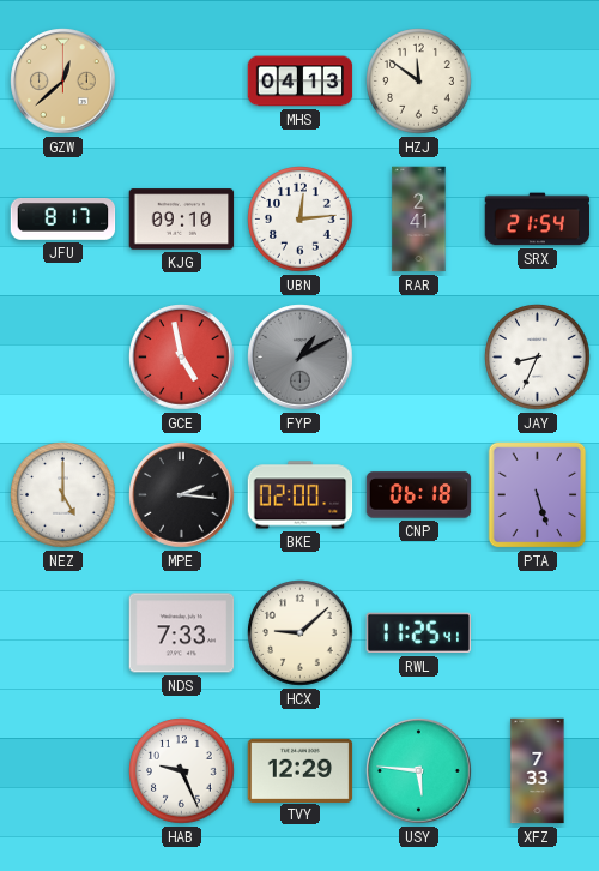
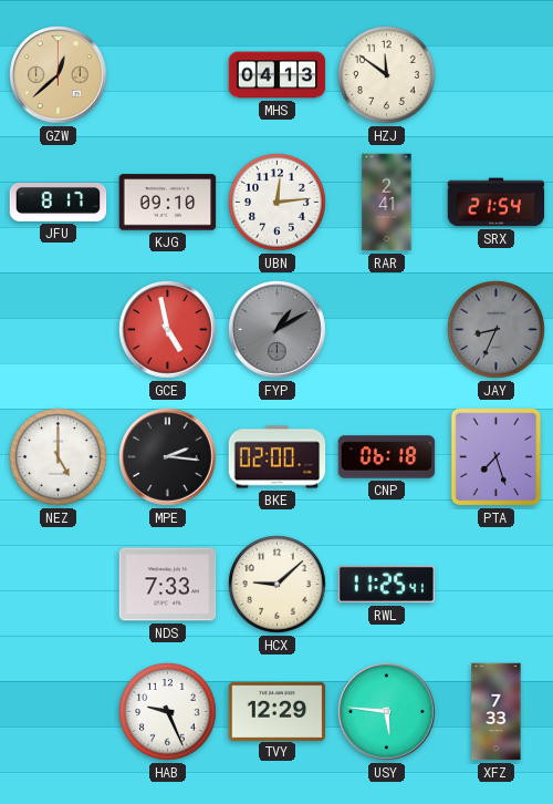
JAY dial: white -> grey (497, 330)
PTA: 5:27 -> 7:27 (497, 457)
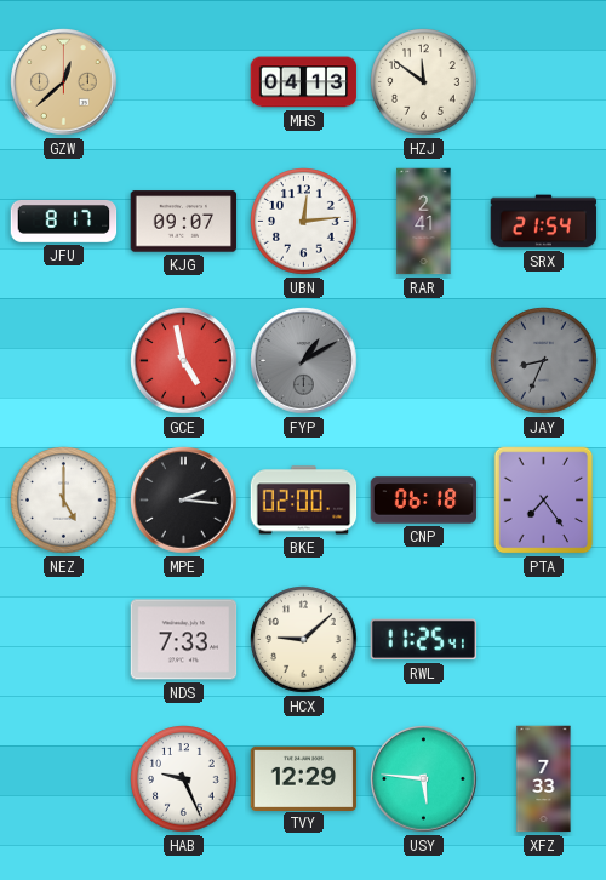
KJG: 09:10 -> 09:07 (184, 222)
PTA: 7:27 -> 7:24 (544, 501)
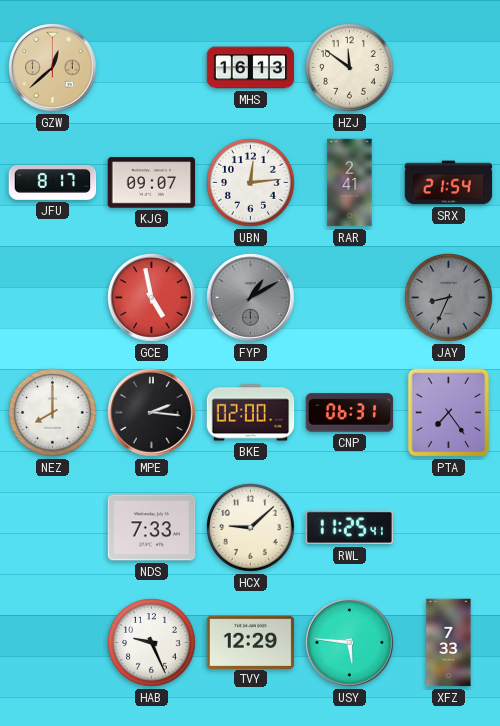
MHS: 04:13 -> 16:13 (251, 68)
NEZ: 5:00 -> 8:00 (53, 413)
CNP: 06:18 -> 06:31 (350, 413)
